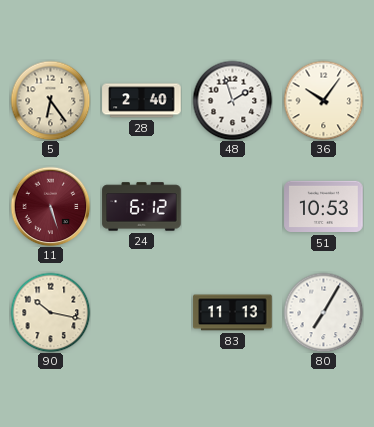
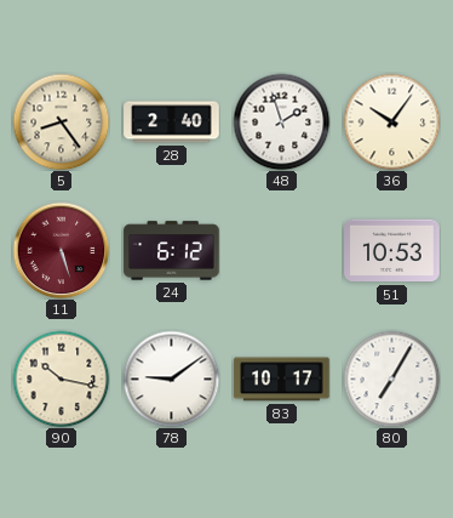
5: 6:24 -> 8:24 (61, 121)
78: none -> 9:09 (171, 378)
83: 11:13 -> 10:17 (282, 380)
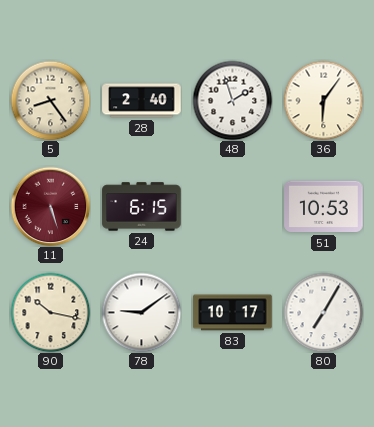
36: 10:06 -> 6:06 (323, 100)
24: 6:12 -> 6:15 (142, 207)
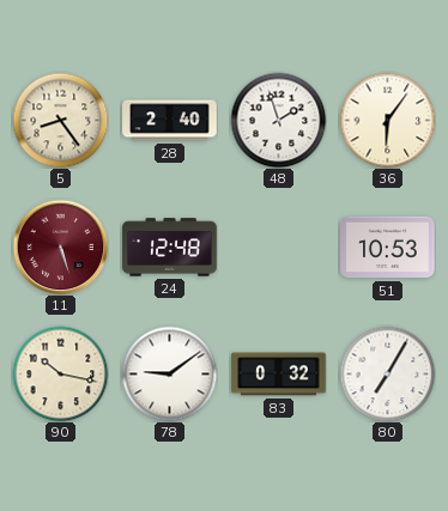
24: 6:15 -> 12:48 (170, 248)
83: 10:17 -> 0:32 (279, 375)
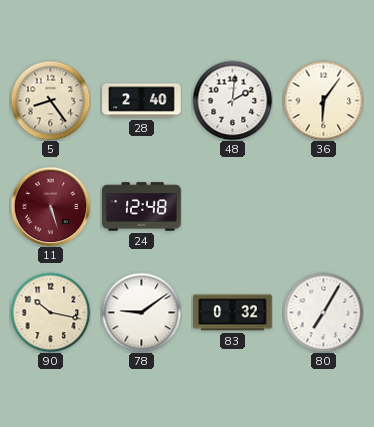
48: 1:57 -> 2:01 (232, 100)
51: 10:53 -> none (388, 248)
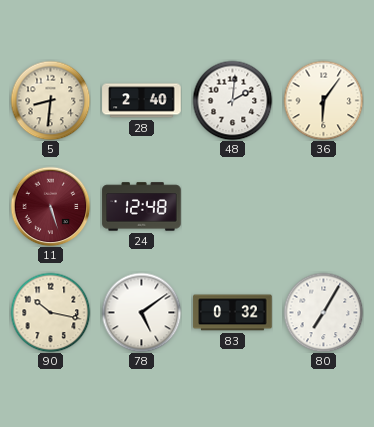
5: 8:24 -> 8:31 (50, 100)
78: 9:09 -> 5:09 (141, 312)
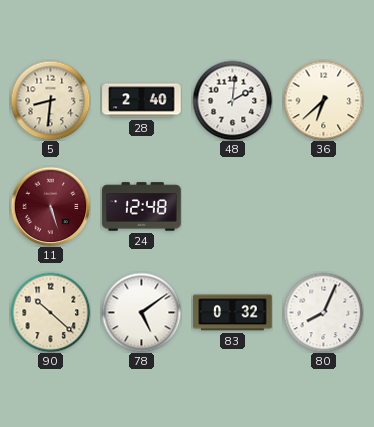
36: 6:06 -> 6:38 (323, 100)
90: 10:17 -> 10:22 (50, 312)
80: 7:05 -> 8:04 (323, 312)
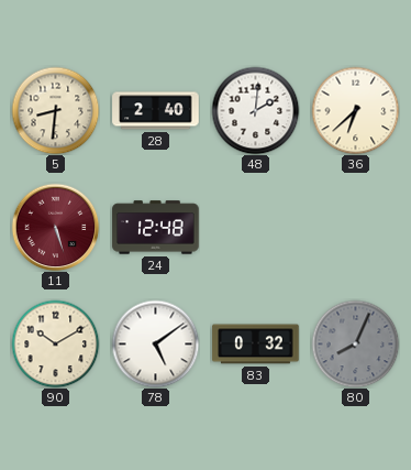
90: 10:22 -> 10:10 (55, 343)
80 dial: white -> grey (355, 343)
